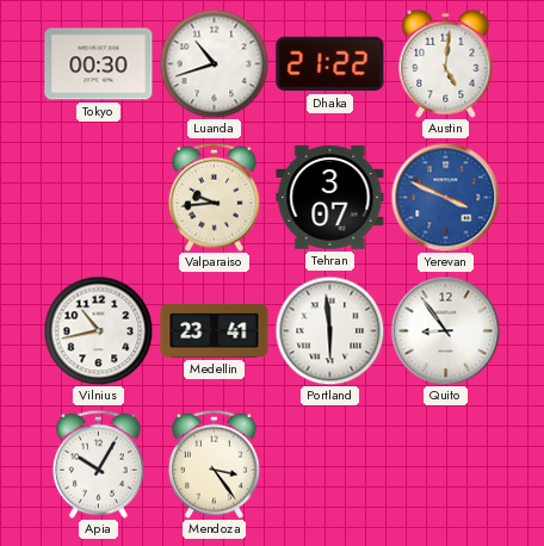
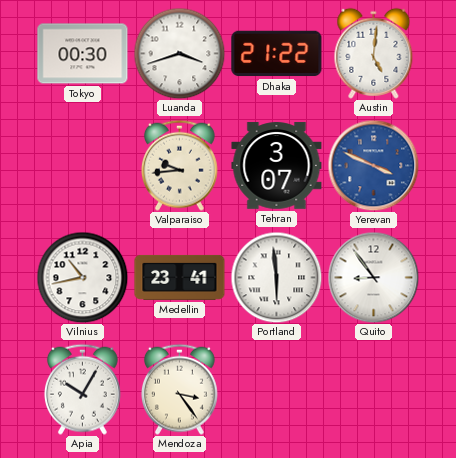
Luanda: 10:42 -> 3:42 (179, 53)
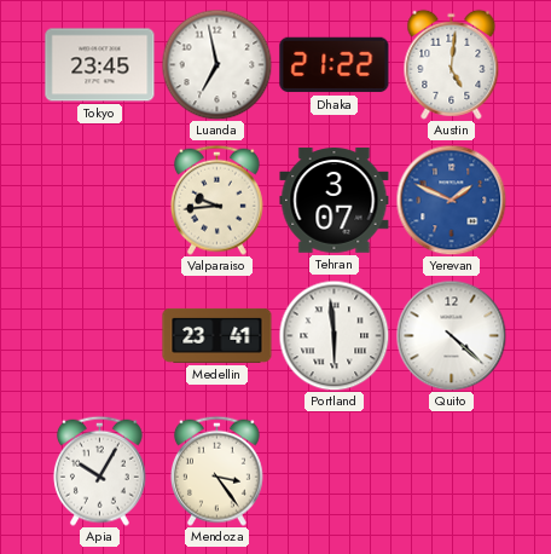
Tokyo: 00:30 -> 23:45 (100, 65)
Luanda: 3:42 -> 6:58 (216, 64)
Yerevan: 3:49 -> 1:49 (451, 200)
Vilnius: 10:43 -> none (82, 277)
Quito: 8:54 -> 4:22 (451, 335)
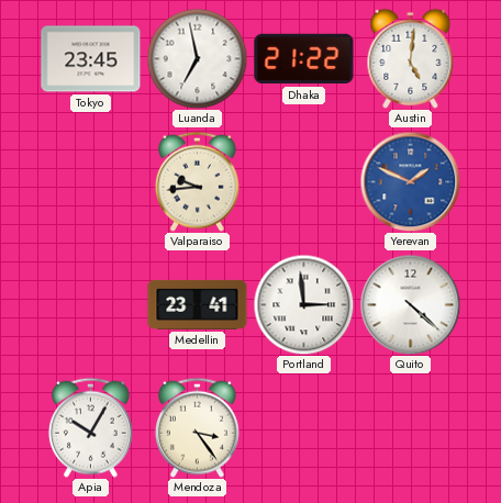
Tehran: 3:07 -> none (335, 201)
Portland: 5:59 -> 2:59 (303, 304)
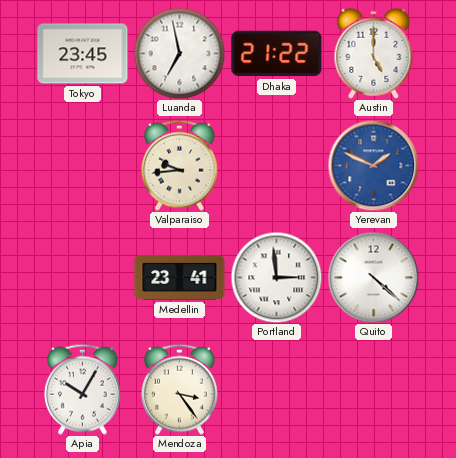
Austin: 5:01 -> 5:00 (374, 53)
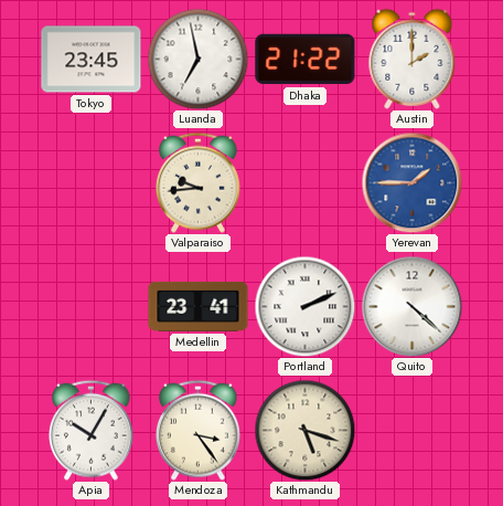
Austin: 5:00 -> 2:00 (413, 59)
Yerevan: 1:49 -> 1:45 (411, 182)
Portland: 2:59 -> 2:11 (304, 306)
Kathmandu: none -> 5:18 (304, 430)
